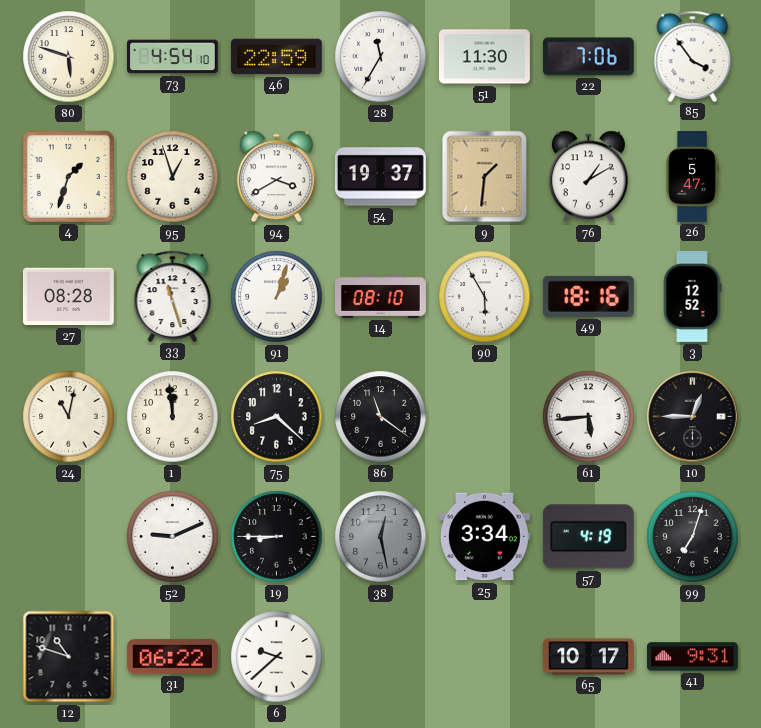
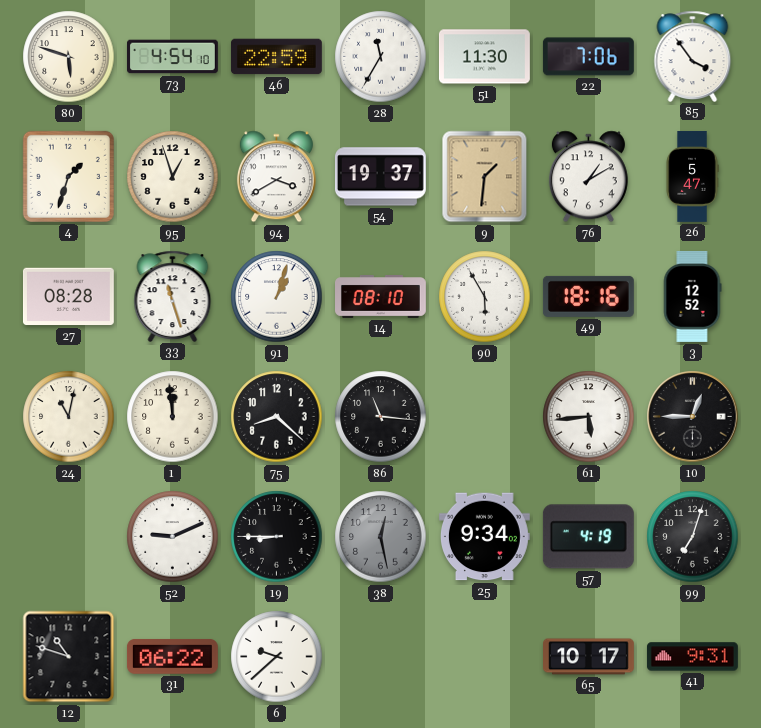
86: 11:21 -> 11:16 (381, 417)
25: 3:34 -> 9:34 (484, 537)
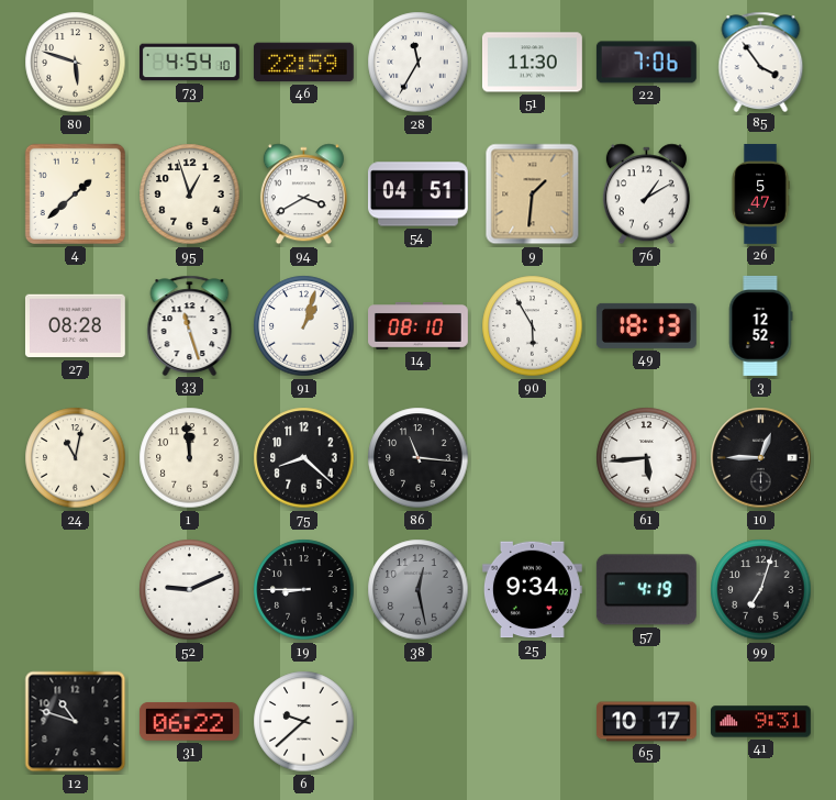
4: 1:33 -> 1:38 (75, 193)
54: 19:37 -> 04:51 (417, 195)
49: 18:16 -> 18:13 (646, 325)
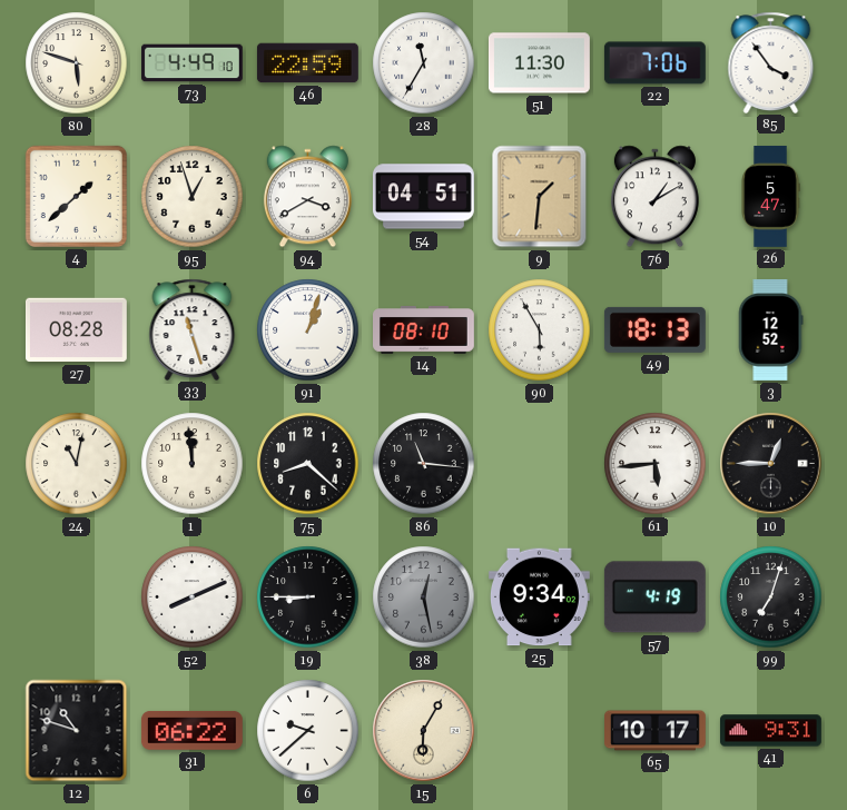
73: 4:54 -> 4:49 (193, 63)
52: 9:11 -> 8:11 (193, 597)
15: none -> 6:05 (424, 731)
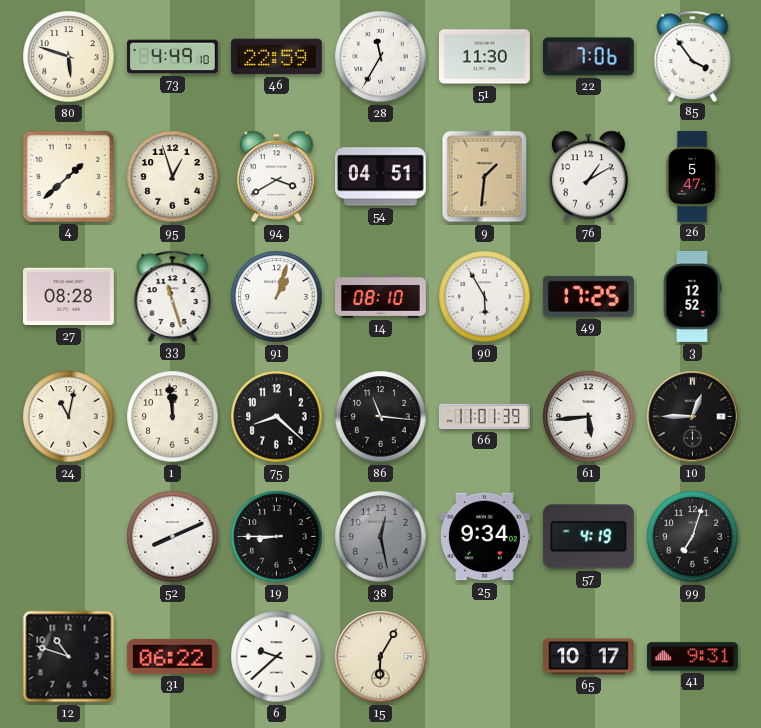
49: 18:13 -> 17:25 (588, 296)
66: none -> 11:01 (485, 417)
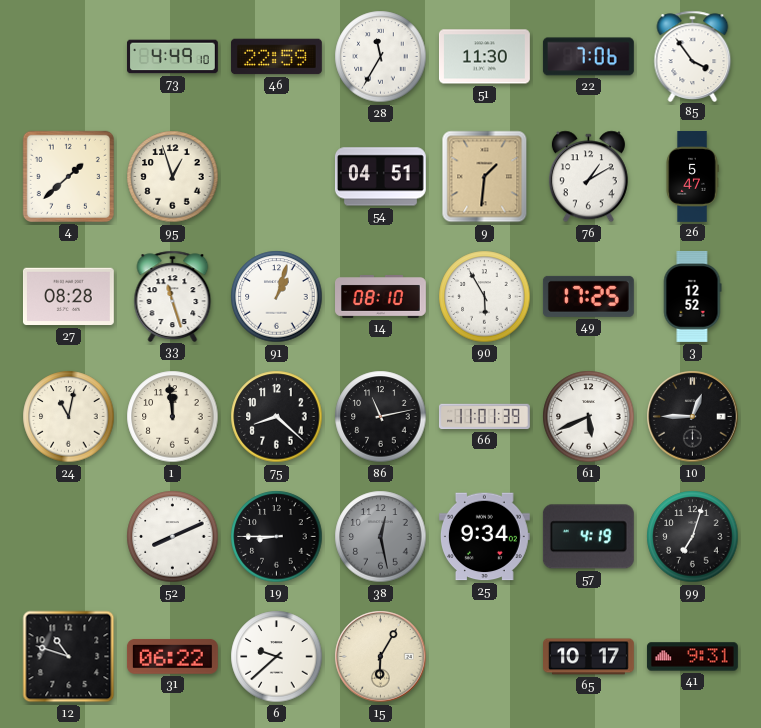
80: 5:48 -> none (69, 57)
94: 3:40 -> none (276, 177)
86: 11:16 -> 11:13 (381, 417)
61: 5:44 -> 5:41 (589, 417)
